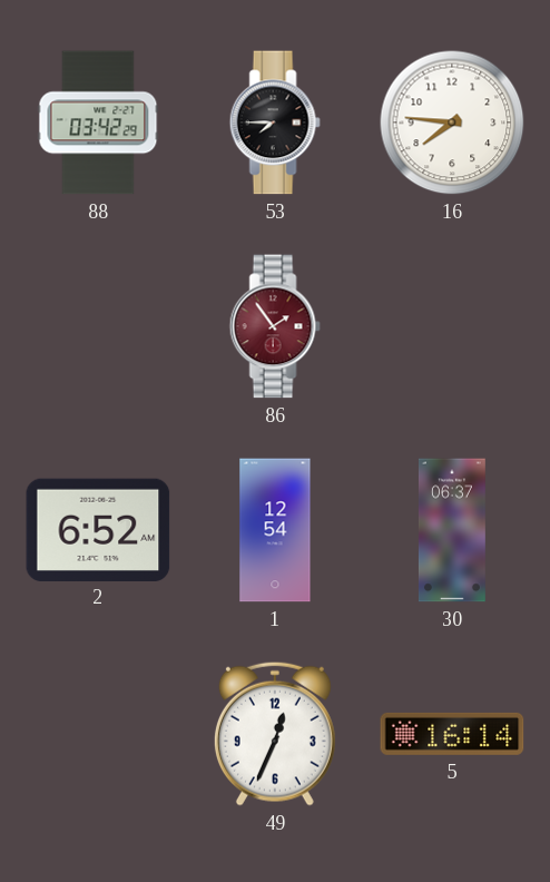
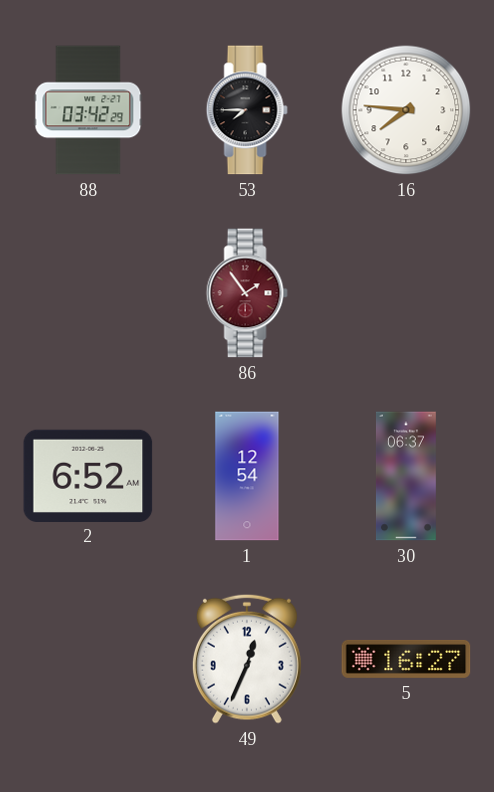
5: 16:14 -> 16:27 (406, 659)
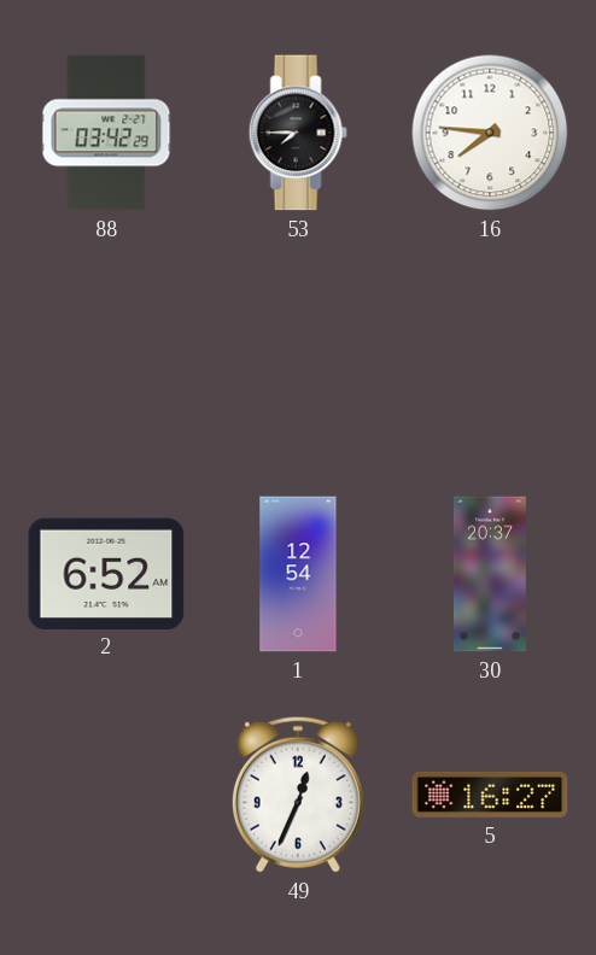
86: 1:54 -> none (247, 293)
30: 06:37 -> 20:37 (490, 574)
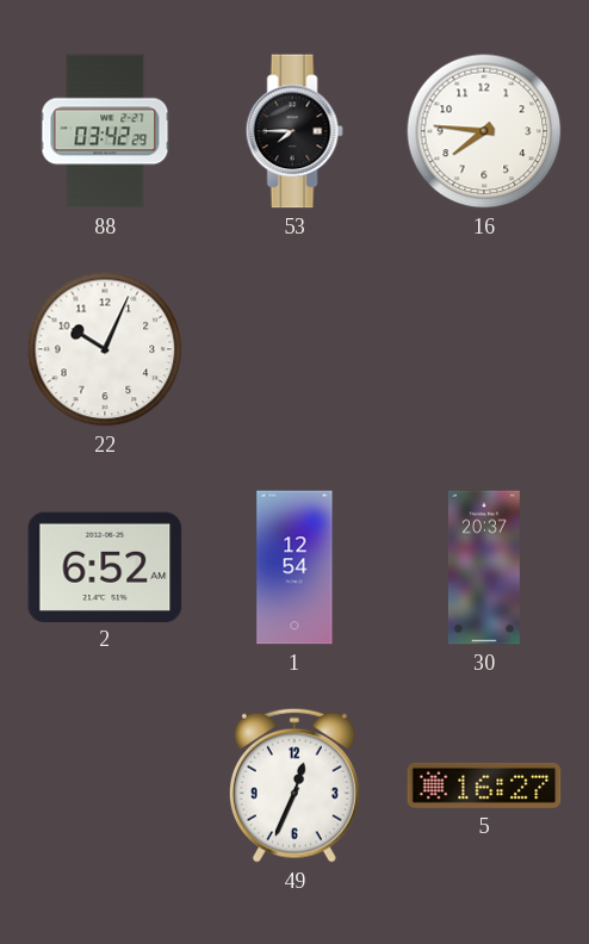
22: none -> 10:04 (105, 349)
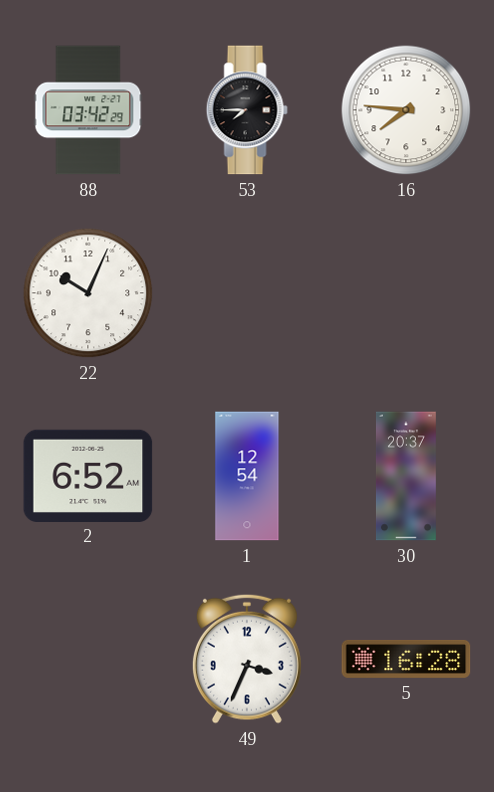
49: 12:34 -> 3:34 (247, 659)
5: 16:27 -> 16:28 (406, 659)
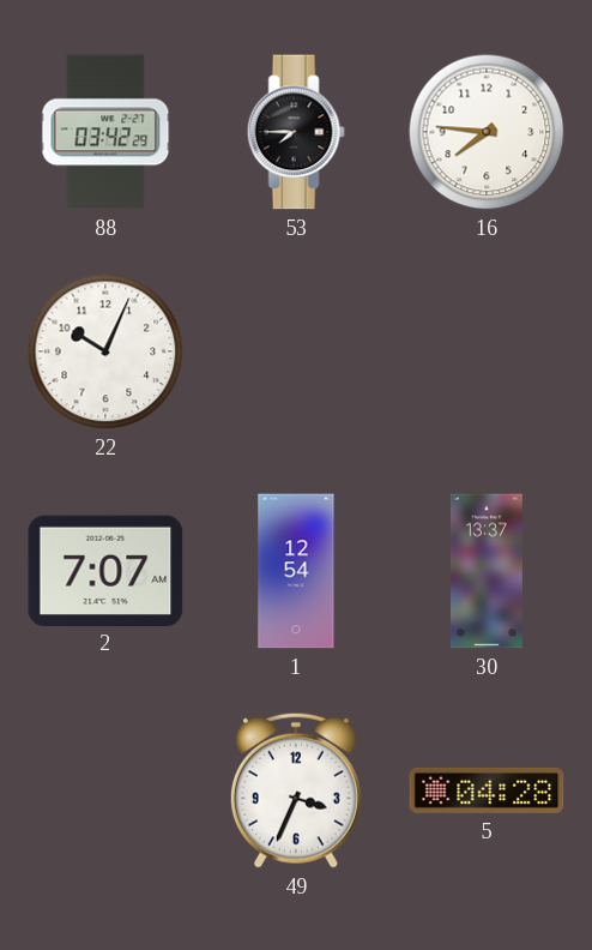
2: 6:52 -> 7:07 (105, 570)
30: 20:37 -> 13:37 (487, 571)
5: 16:28 -> 04:28 (487, 790)
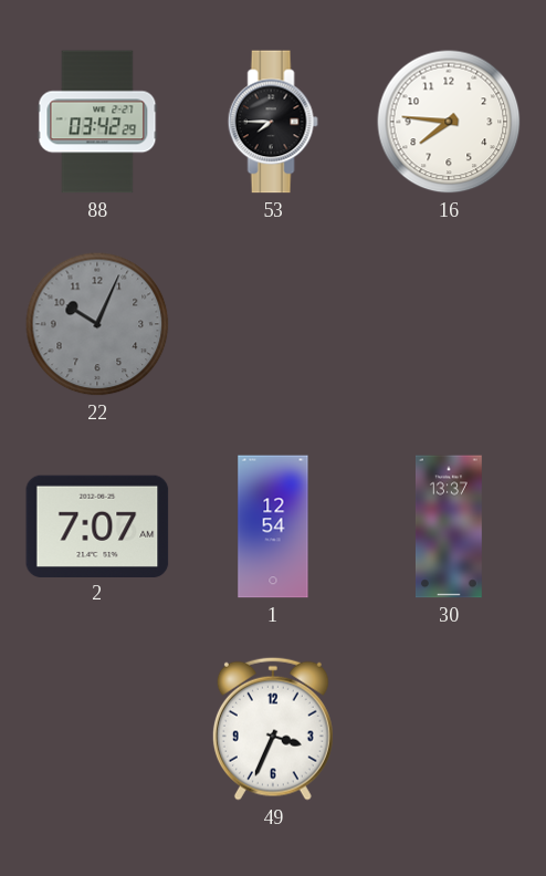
22 dial: white -> grey (97, 324)
5: 04:28 -> none (487, 790)
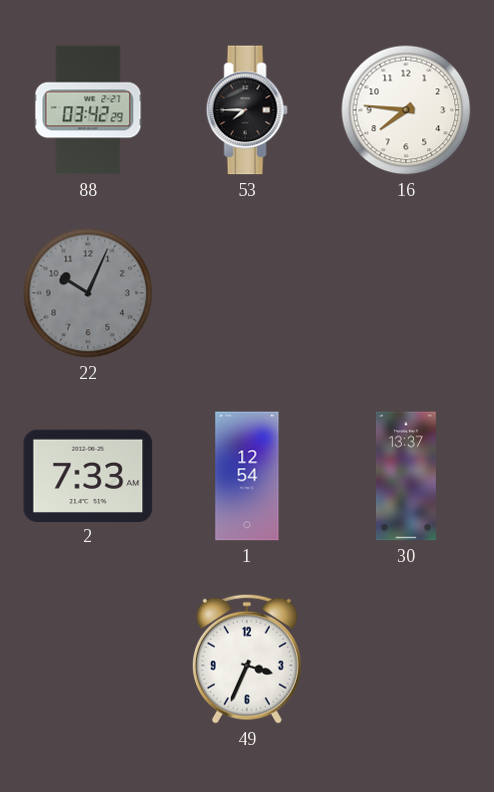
2: 7:07 -> 7:33 (88, 475)
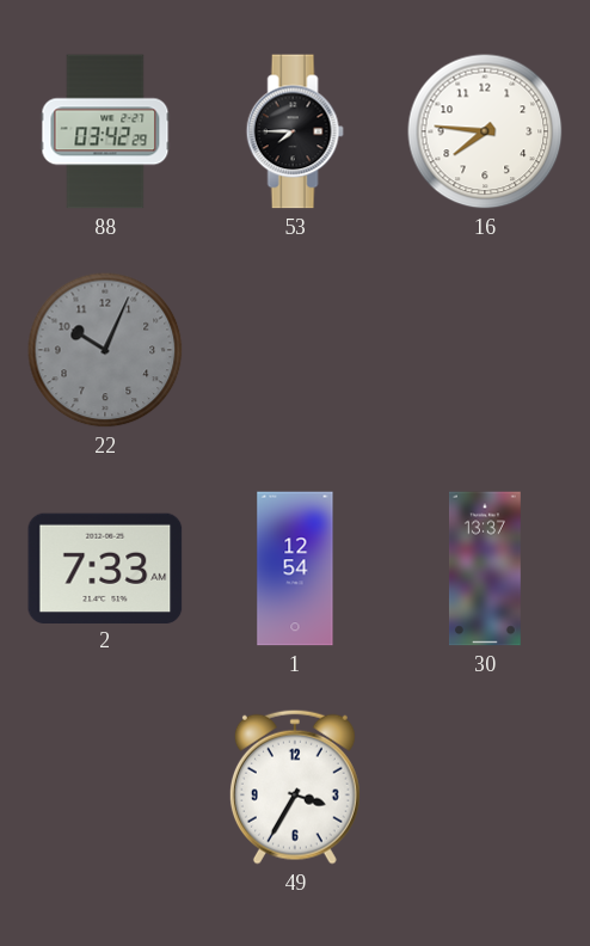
49: 3:34 -> 3:35 (295, 787)
